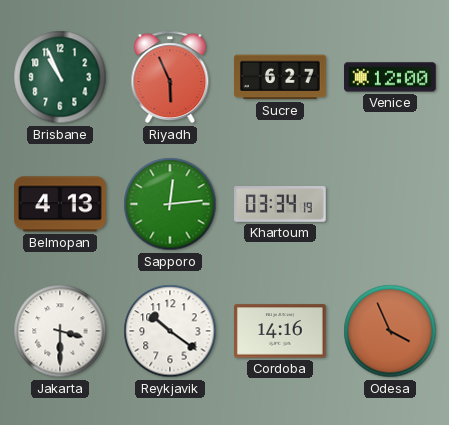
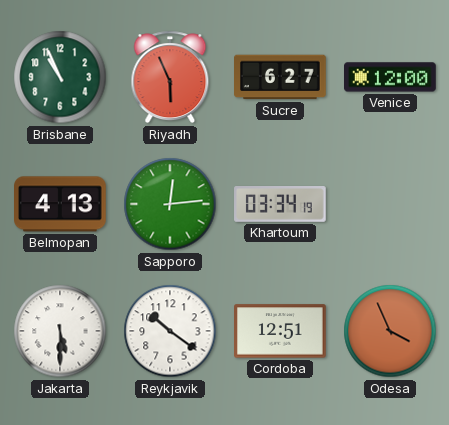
Jakarta: 3:30 -> 5:30 (60, 331)
Cordoba: 14:16 -> 12:51 (281, 331)
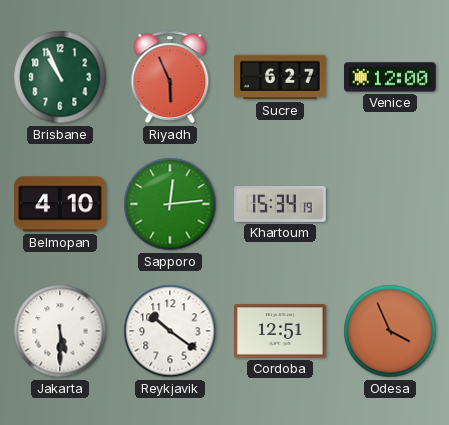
Belmopan: 4:13 -> 4:10 (61, 204)
Khartoum: 03:34 -> 15:34 (280, 205)
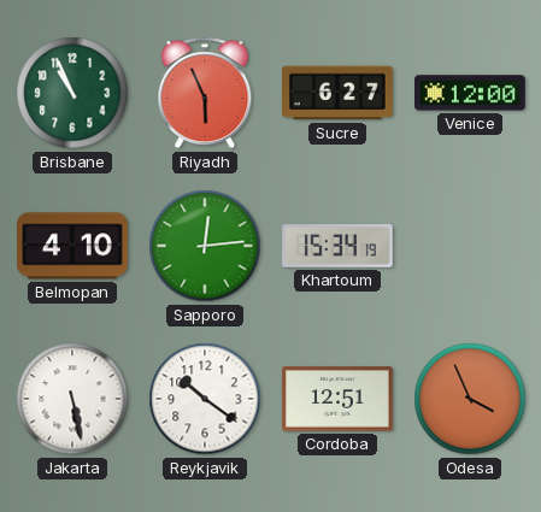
Jakarta: 5:30 -> 5:28 (72, 399)
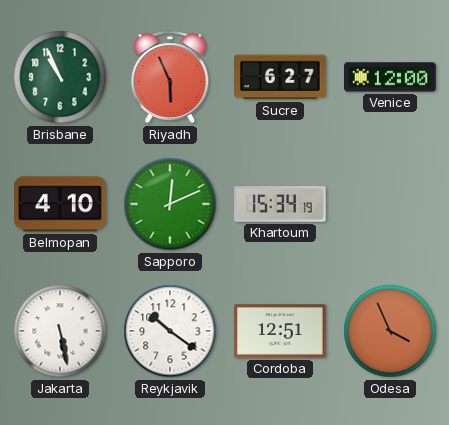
Sapporo: 12:14 -> 12:11 (170, 204)
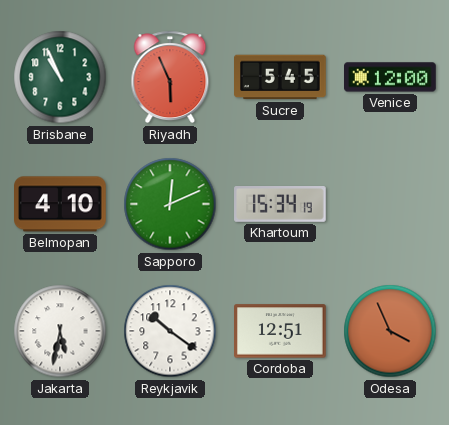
Sucre: 6:27 -> 5:45 (281, 77)
Jakarta: 5:28 -> 5:32 (60, 331)
